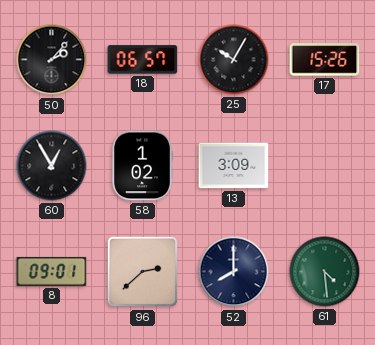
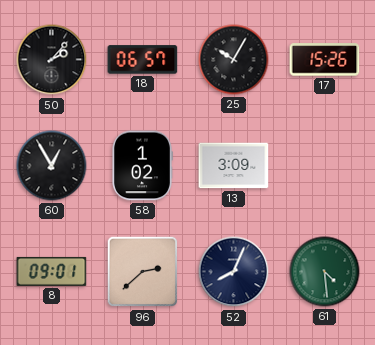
52: 8:00 -> 8:04 (234, 272)
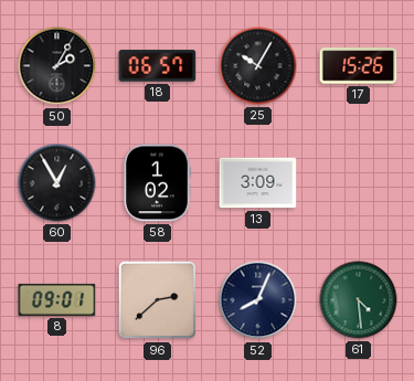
50: 2:07 -> 2:05 (57, 66)
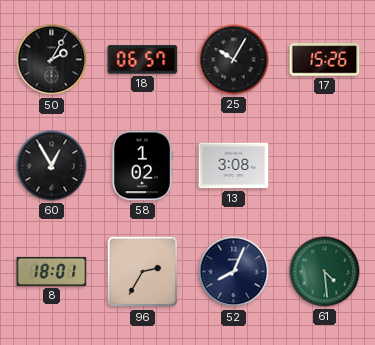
13: 3:09 -> 3:08 (234, 166)
8: 09:01 -> 18:01 (52, 271)
96: 2:38 -> 2:35 (143, 272)
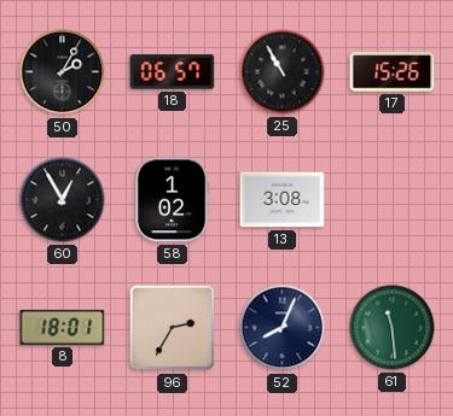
25: 10:05 -> 10:55 (283, 72)
61: 4:29 -> 11:29 (393, 328)
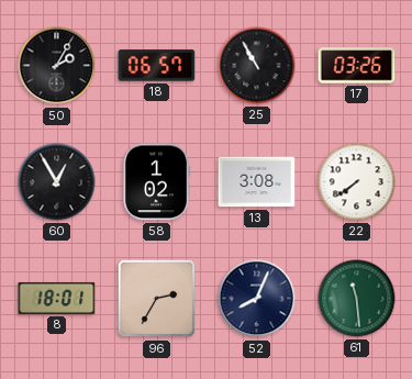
17: 15:26 -> 03:26 (357, 66)
22: none -> 7:39 (357, 182)
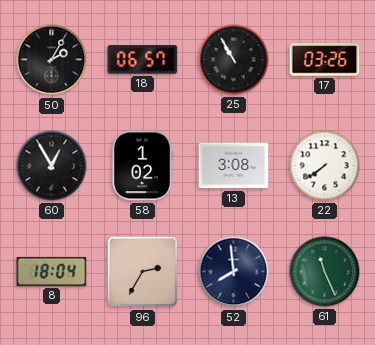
8: 18:01 -> 18:04 (52, 271)
52: 8:04 -> 7:59 (234, 272)
61: 11:29 -> 11:26 (325, 272)
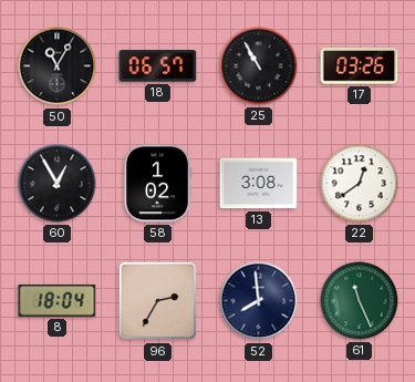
50: 2:05 -> 11:05 (58, 66)
22: 7:39 -> 12:39 (360, 184)
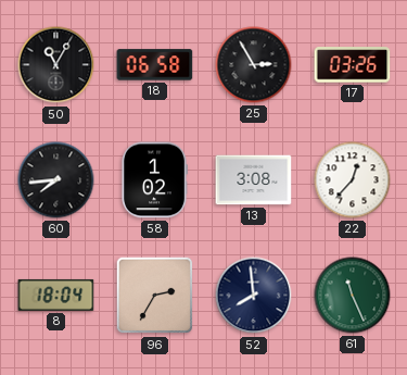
18: 06:57 -> 06:58 (155, 65)
25: 10:55 -> 2:55 (254, 65)
60: 12:55 -> 7:44 (56, 180)
22: 12:39 -> 12:37 (353, 180)
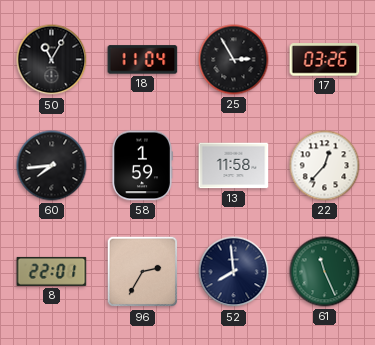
18: 06:58 -> 11:04 (143, 60)
58: 1:02 -> 1:59 (142, 166)
13: 3:08 -> 11:58 (234, 166)
8: 18:04 -> 22:01 (52, 271)
